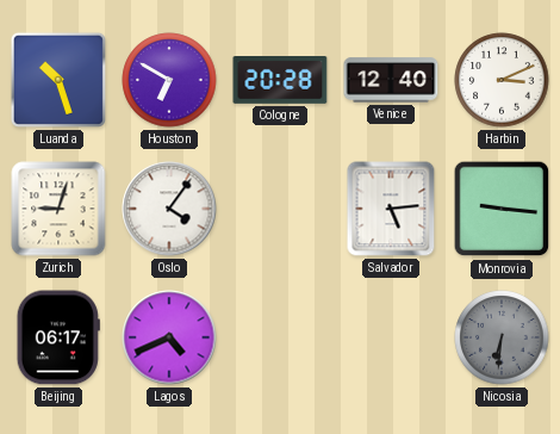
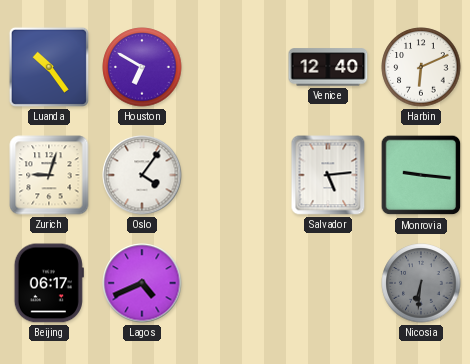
Luanda: 10:27 -> 10:24 (49, 67)
Cologne: 20:28 -> none (280, 81)
Harbin: 3:11 -> 6:11 (421, 67)
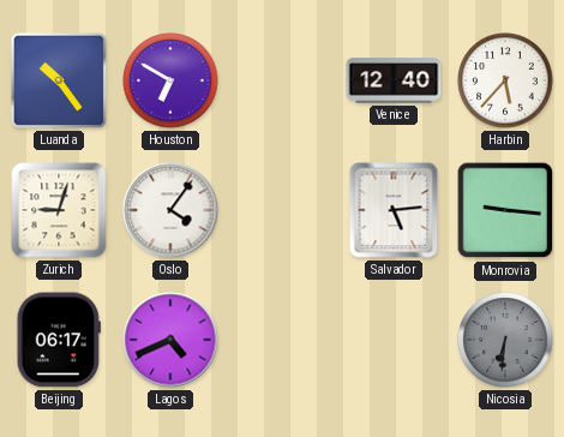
Harbin: 6:11 -> 5:37 (505, 80)
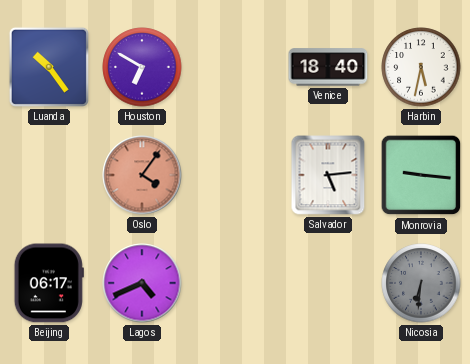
Venice: 12:40 -> 18:40 (328, 67)
Harbin: 5:37 -> 5:32 (421, 67)
Zurich: 9:03 -> none (59, 210)
Oslo dial: white -> salmon (142, 175)
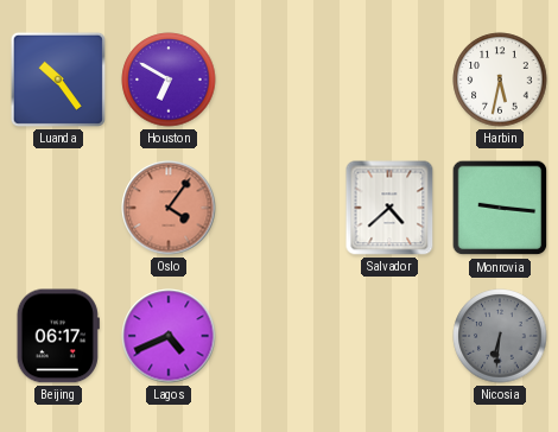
Venice: 18:40 -> none (328, 67)
Salvador: 5:14 -> 4:38 (389, 208)
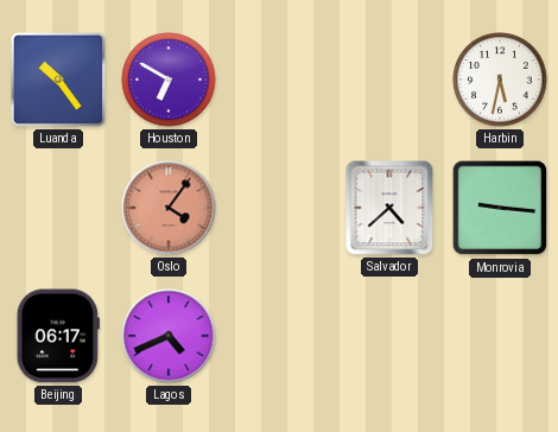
Nicosia: 6:31 -> none (500, 336)
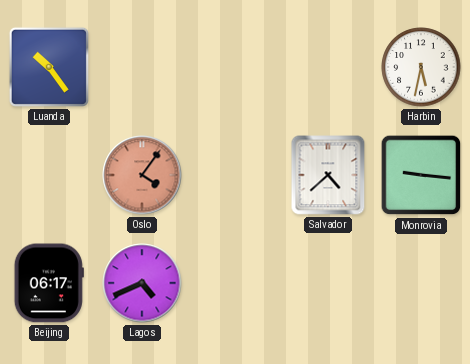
Houston: 6:50 -> none (169, 80)
